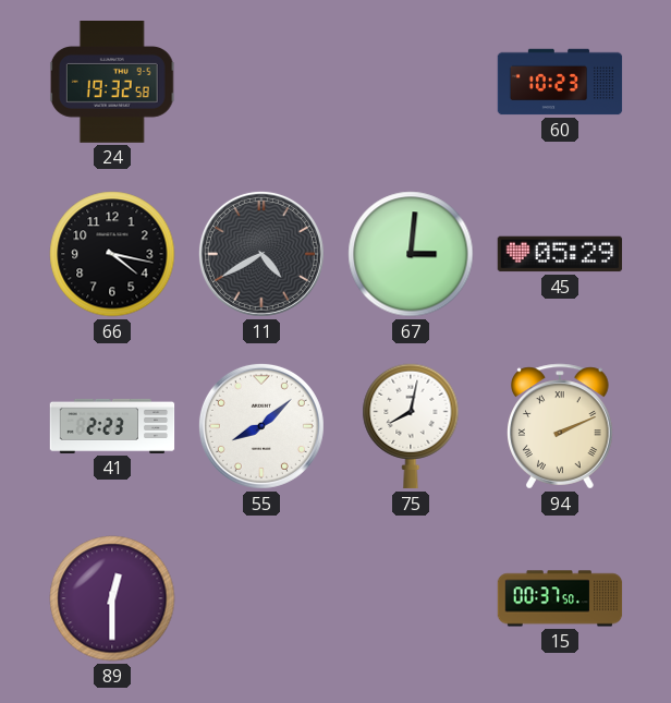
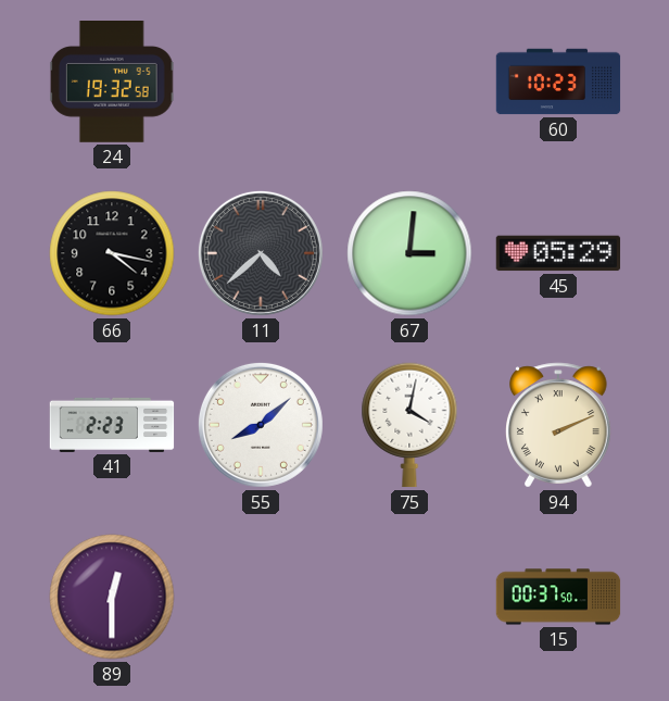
11: 4:40 -> 4:38 (261, 253)
75: 8:02 -> 4:02 (409, 425)
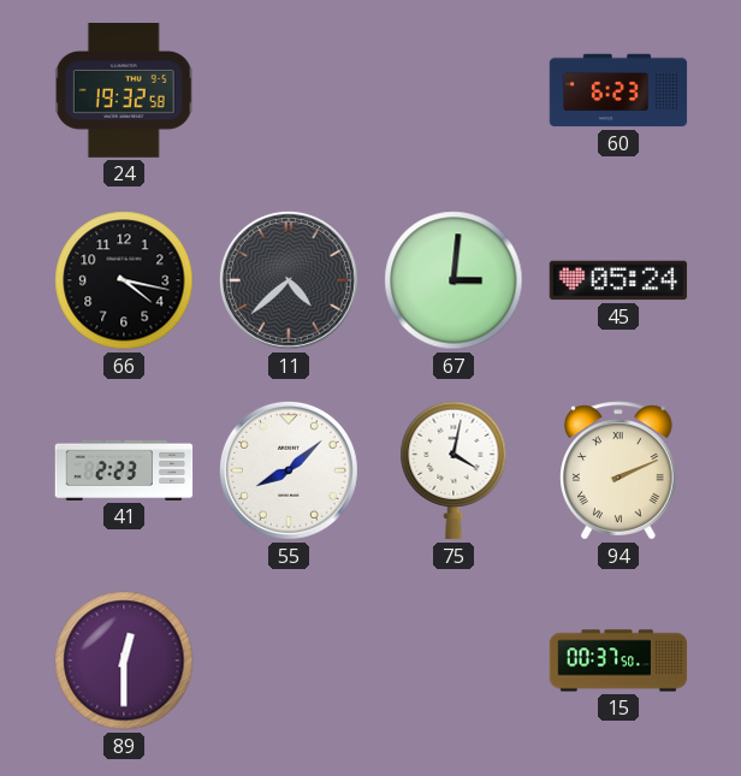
60: 10:23 -> 6:23 (618, 90)
45: 05:29 -> 05:24 (618, 280)
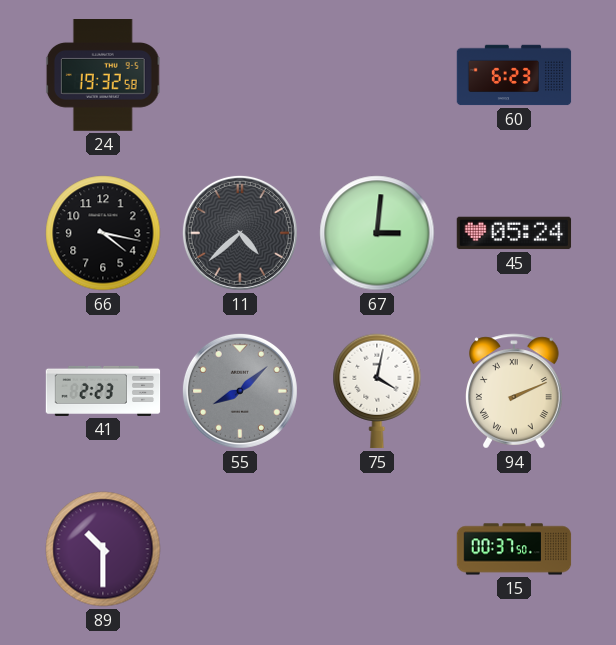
55 dial: white -> grey (240, 391)
89: 12:30 -> 10:30 (103, 549)
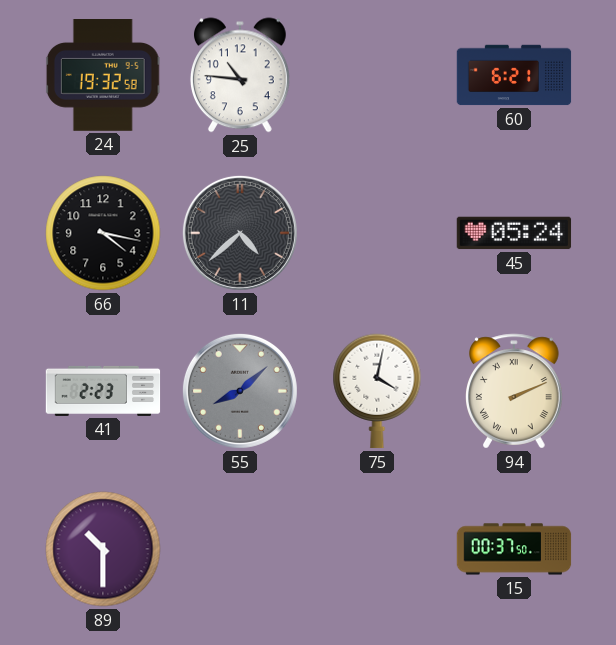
25: none -> 10:46 (240, 75)
60: 6:23 -> 6:21 (514, 75)
67: 3:01 -> none (377, 233)
